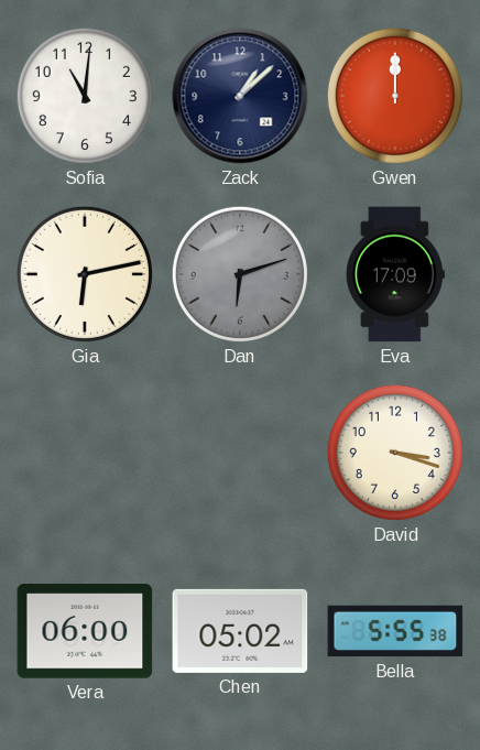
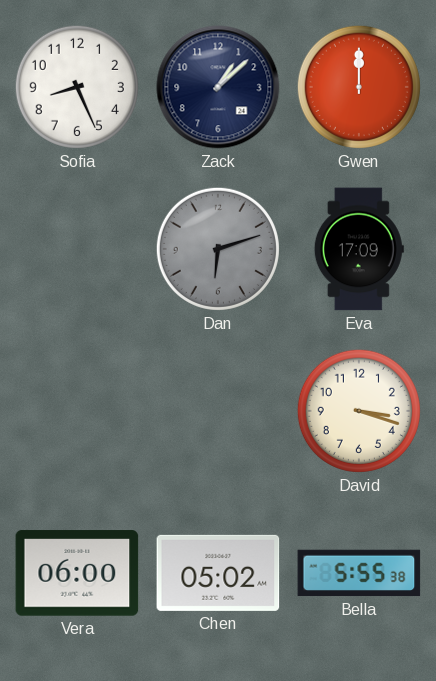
Sofia: 11:01 -> 8:26 (77, 87)
Gia: 6:13 -> none (85, 274)
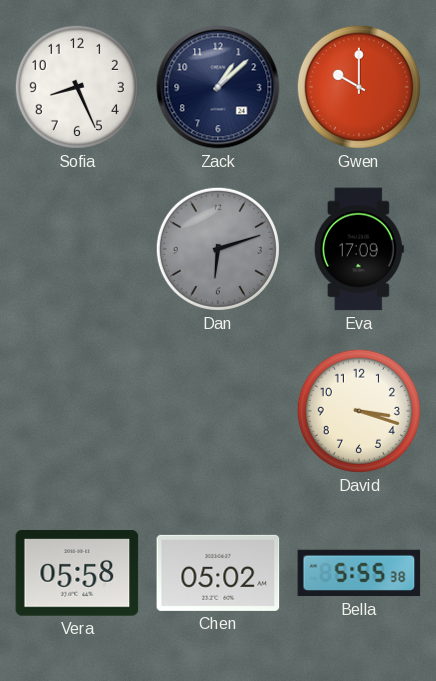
Gwen: 12:00 -> 10:00 (359, 87)
Vera: 06:00 -> 05:58 (77, 573)
